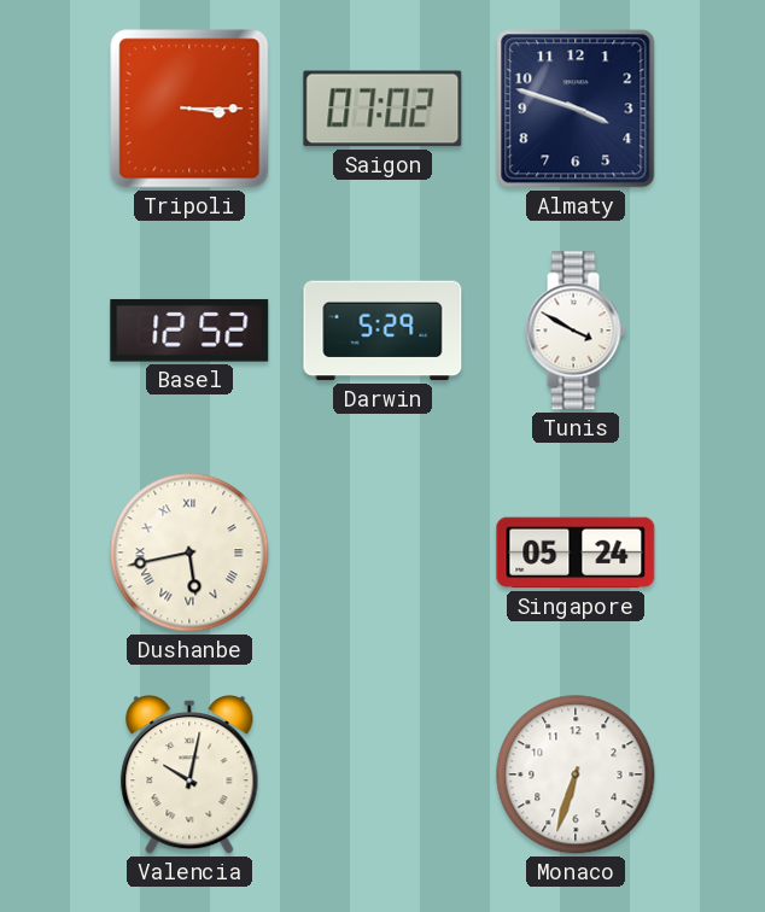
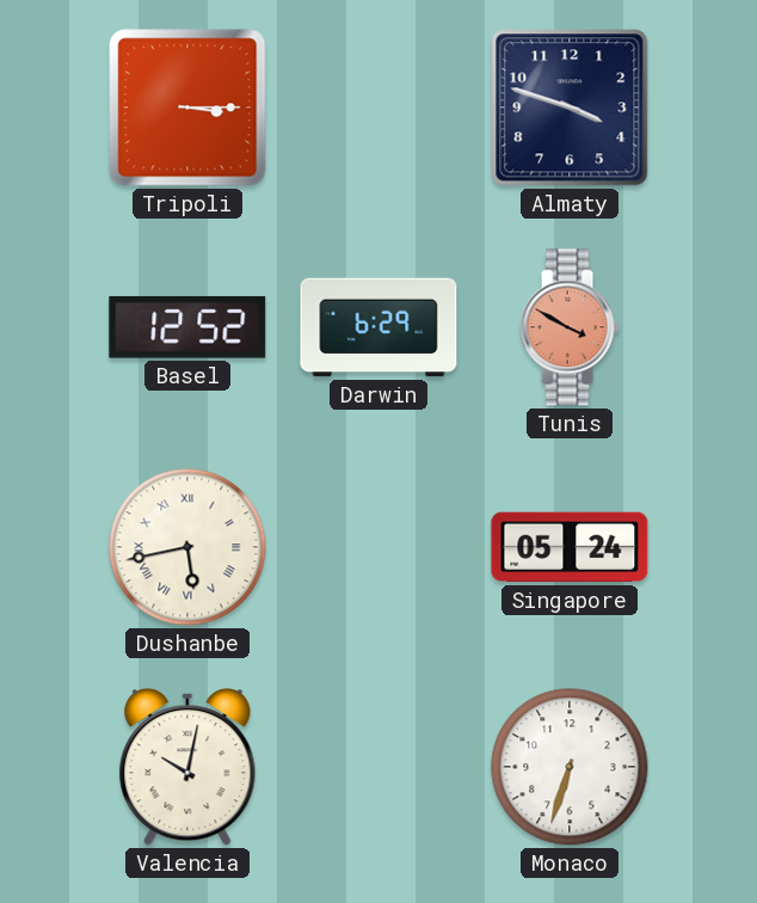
Saigon: 07:02 -> none (382, 109)
Darwin: 5:29 -> 6:29 (378, 327)
Tunis dial: white -> salmon (570, 327)
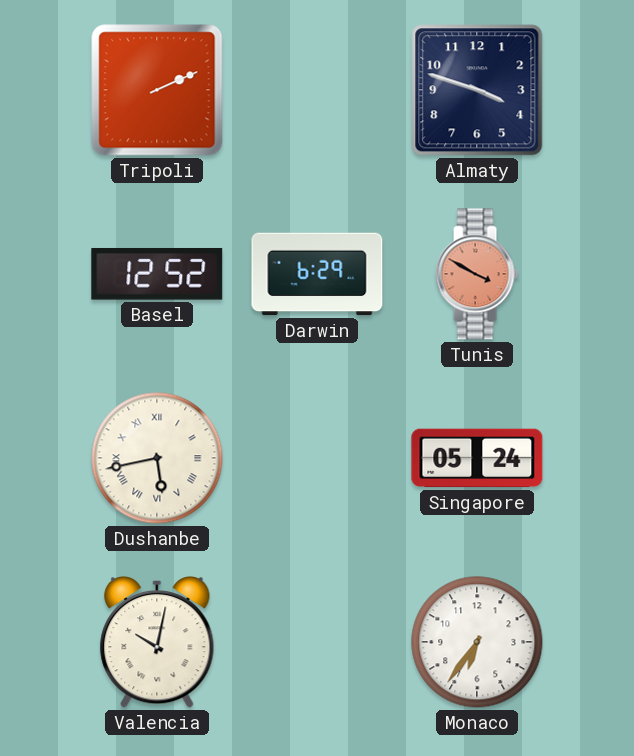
Tripoli: 3:15 -> 2:11 (157, 90)
Monaco: 6:33 -> 6:36 (477, 642)
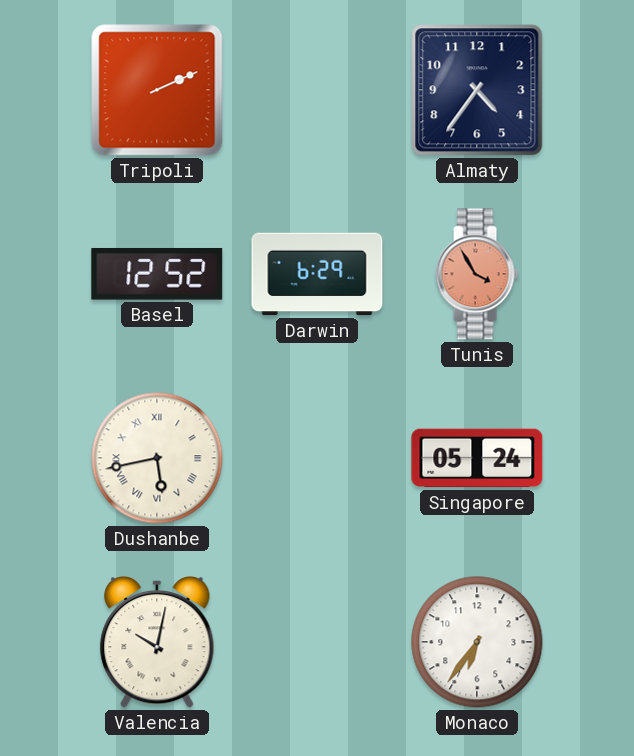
Almaty: 3:48 -> 4:36 (477, 90)
Tunis: 3:50 -> 3:55 (477, 274)
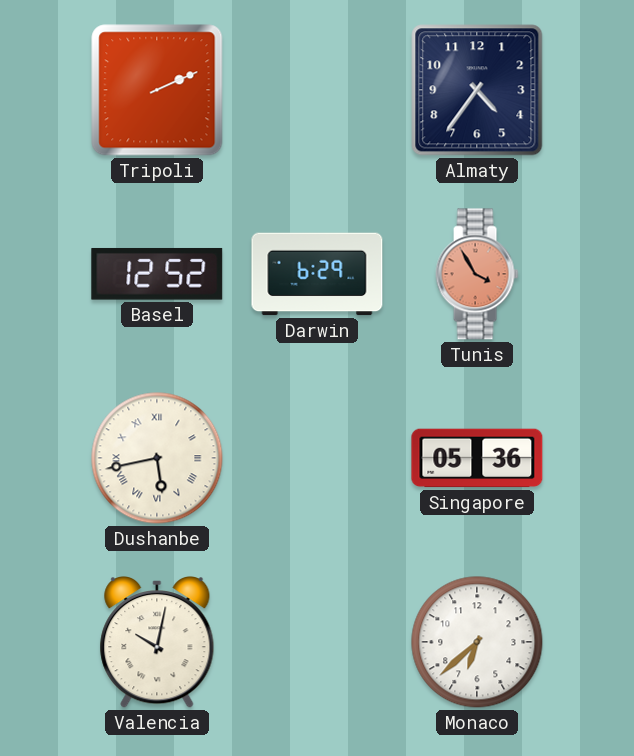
Singapore: 05:24 -> 05:36 (477, 458)
Monaco: 6:36 -> 6:38 (477, 642)
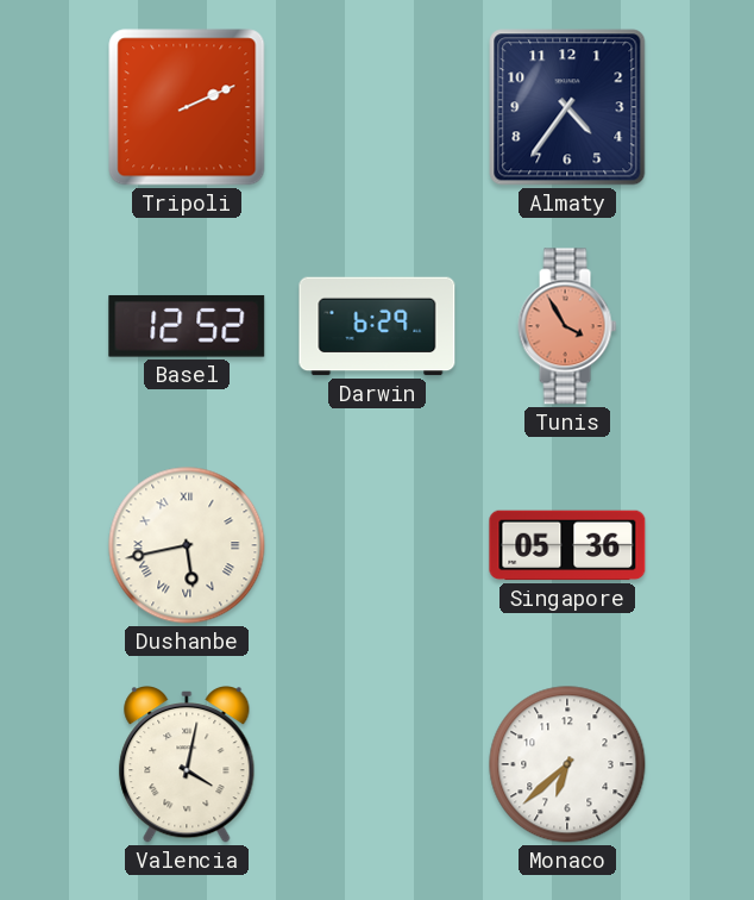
Valencia: 10:02 -> 4:02 (187, 765)
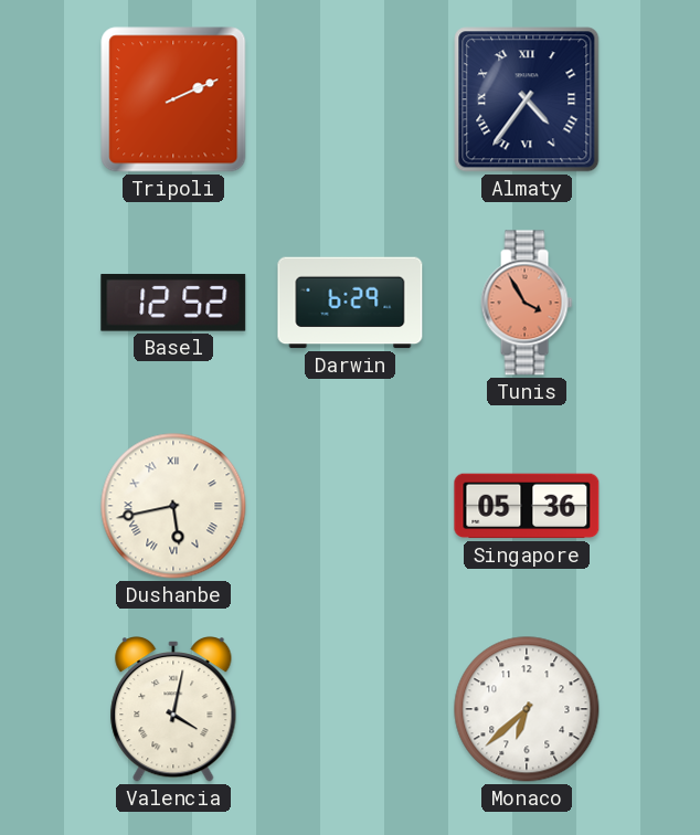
Almaty numerals: Arabic -> Roman (527, 99)
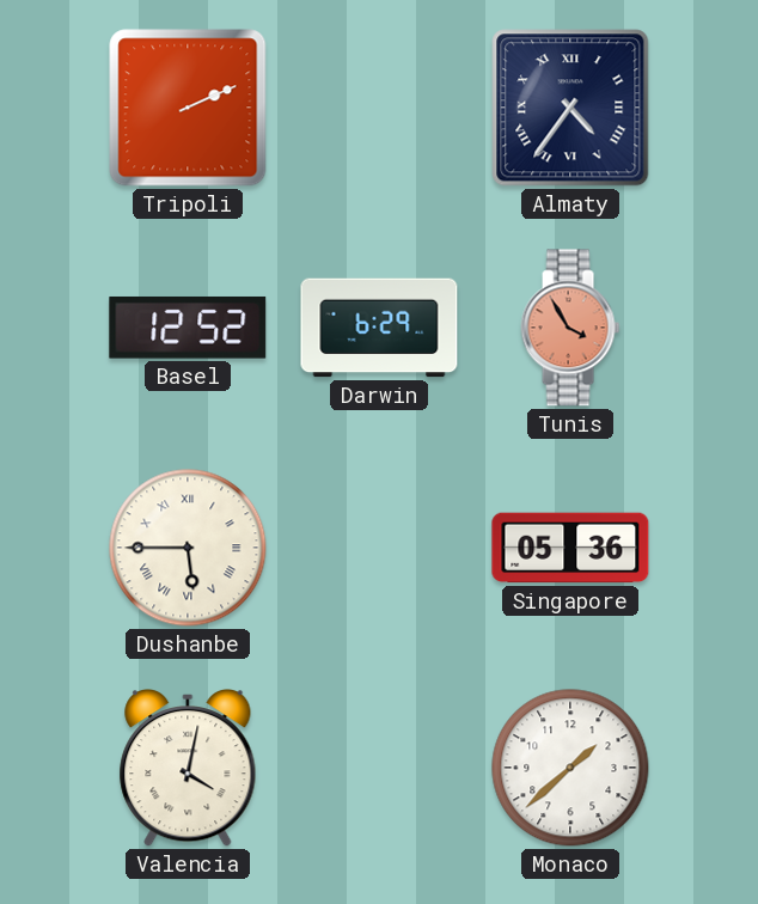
Dushanbe: 5:43 -> 5:45 (188, 548)
Monaco: 6:38 -> 1:38 (570, 768)
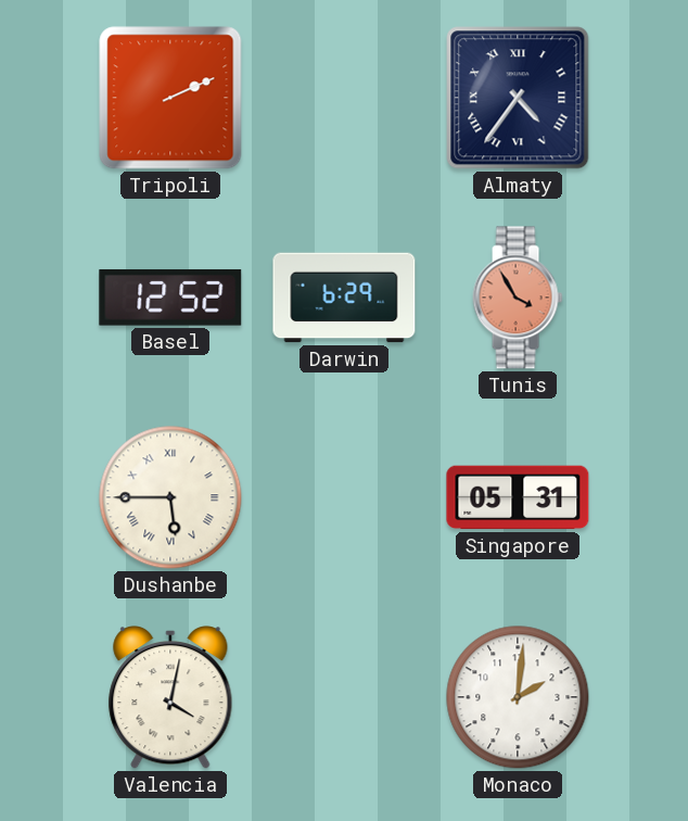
Singapore: 05:36 -> 05:31 (518, 497)
Monaco: 1:38 -> 2:01 (518, 697)
